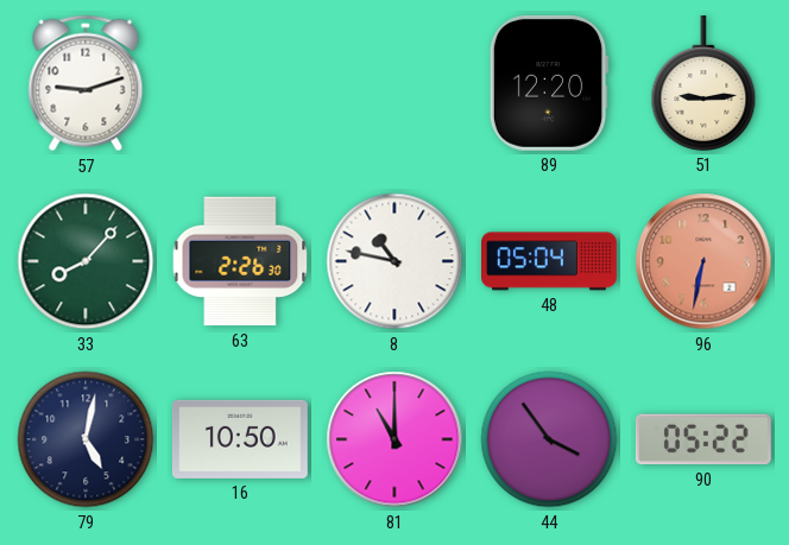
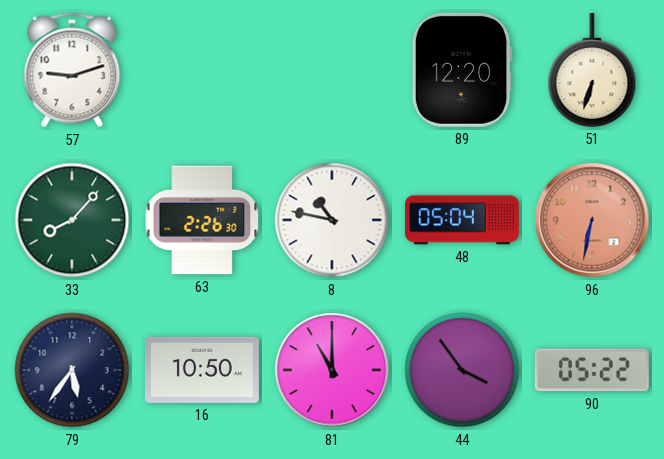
51: 9:14 -> 6:33 (592, 70)
79: 5:02 -> 5:36 (72, 370)
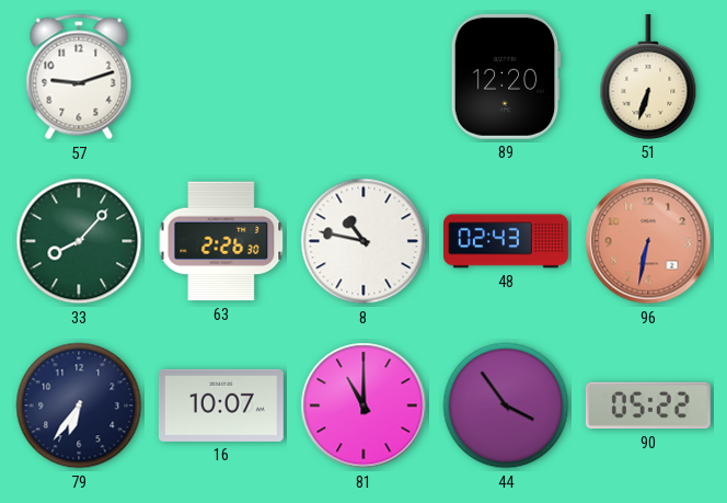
48: 05:04 -> 02:43 (507, 241)
79: 5:36 -> 6:36 (79, 405)
16: 10:50 -> 10:07 (221, 405)
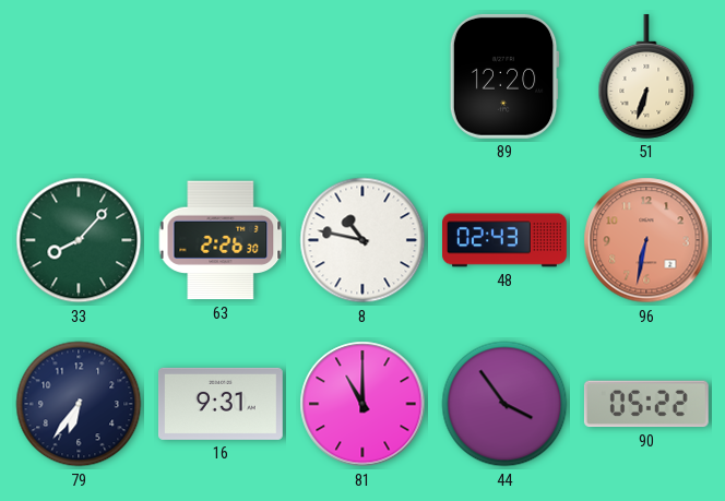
57: 9:12 -> none (79, 77)
16: 10:07 -> 9:31 (221, 404)
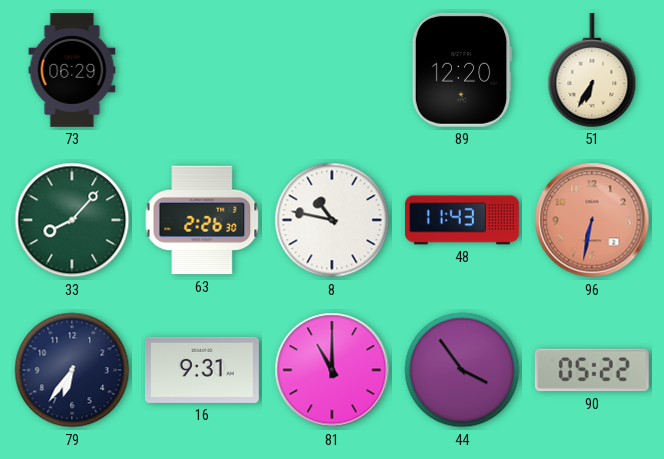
73: none -> 06:29 (72, 71)
51: 6:33 -> 6:35 (592, 70)
48: 02:43 -> 11:43 (463, 220)
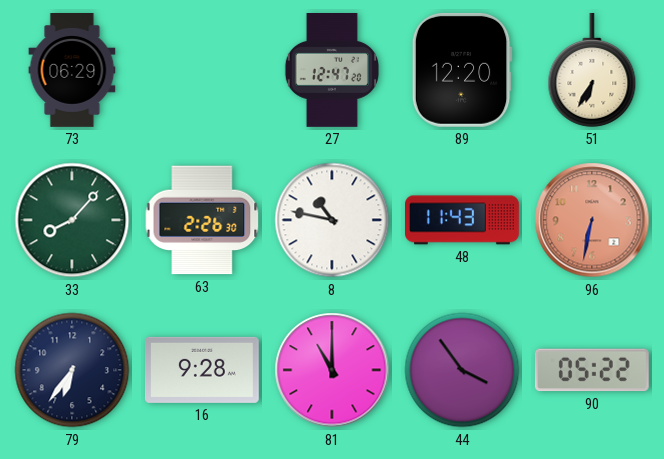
27: none -> 12:47 (331, 71)
16: 9:31 -> 9:28 (202, 370)
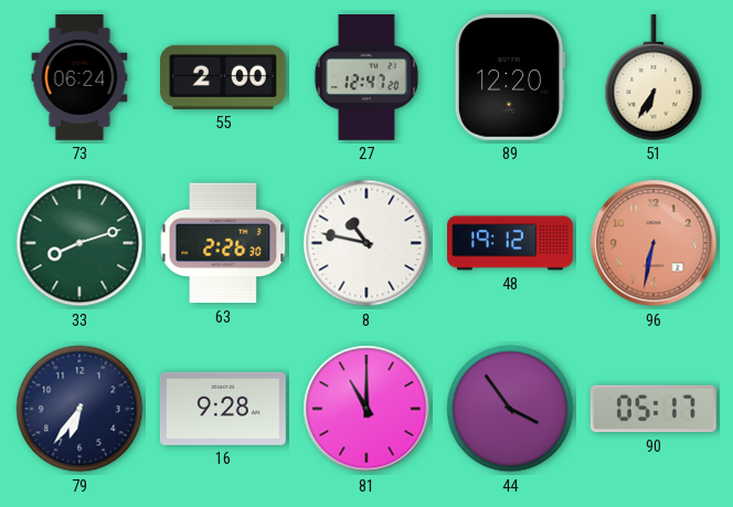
73: 06:29 -> 06:24 (79, 78)
55: none -> 2:00 (223, 77)
33: 8:07 -> 8:12 (79, 243)
48: 11:43 -> 19:12 (511, 243)
90: 05:22 -> 05:17 (654, 409)
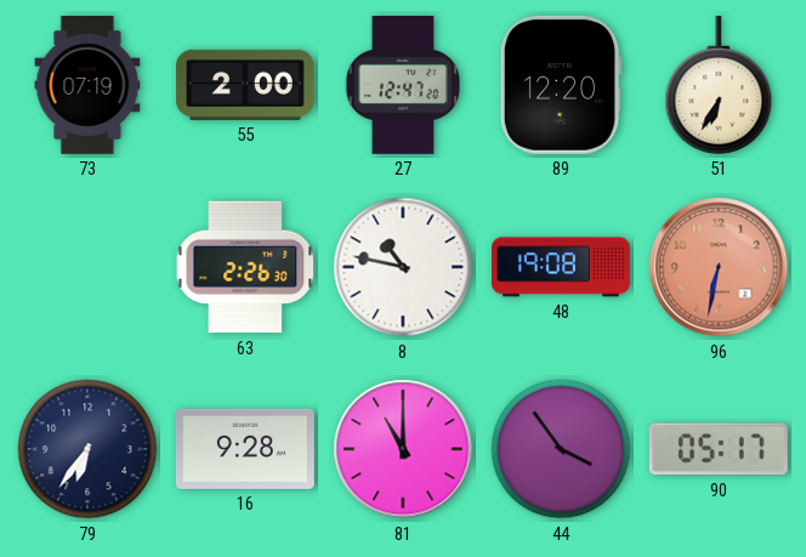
73: 06:24 -> 07:19 (87, 86)
33: 8:12 -> none (79, 243)
48: 19:12 -> 19:08 (562, 267)
